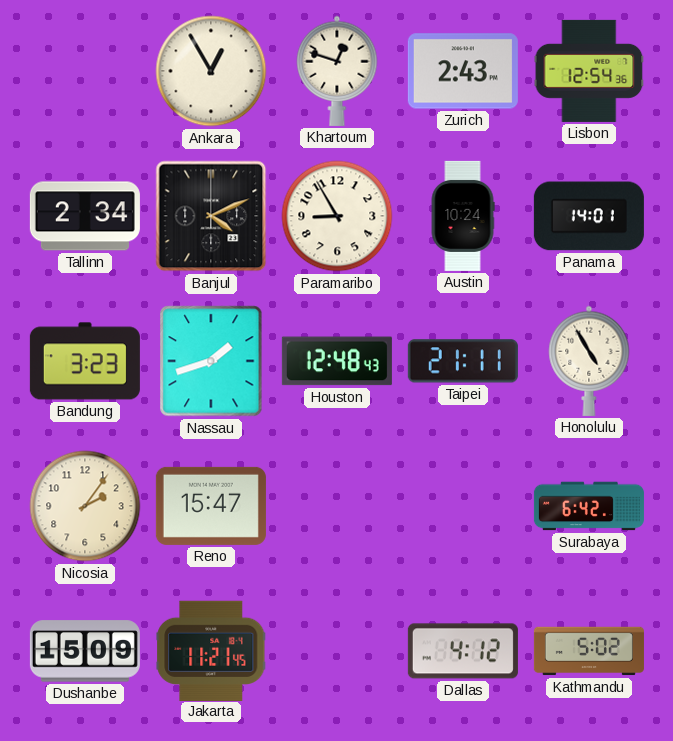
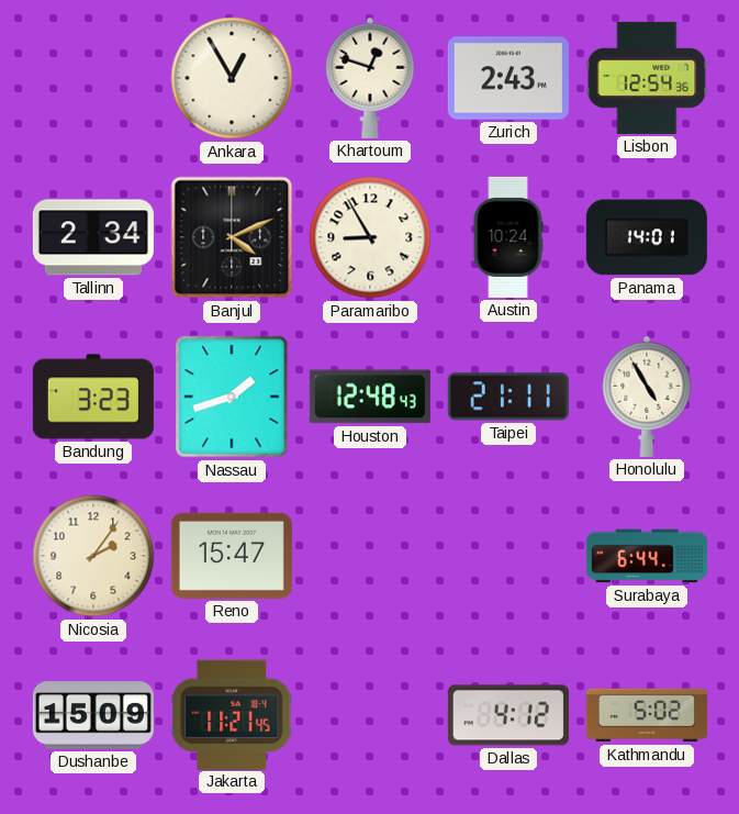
Surabaya: 6:42 -> 6:44 (647, 556)
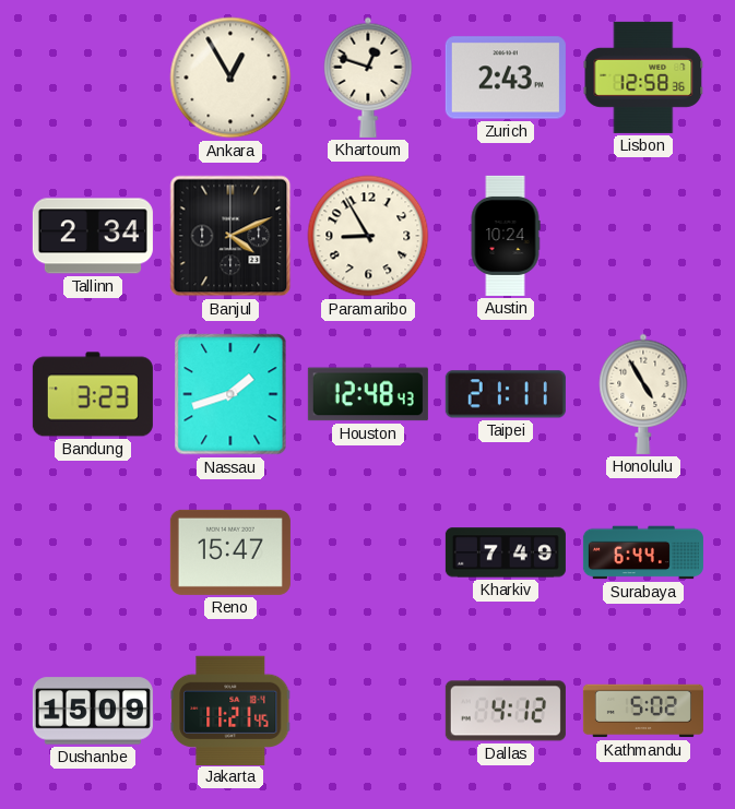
Lisbon: 12:54 -> 12:58 (643, 78)
Panama: 14:01 -> none (647, 237)
Nicosia: 2:06 -> none (93, 556)
Kharkiv: none -> 7:49 (506, 552)
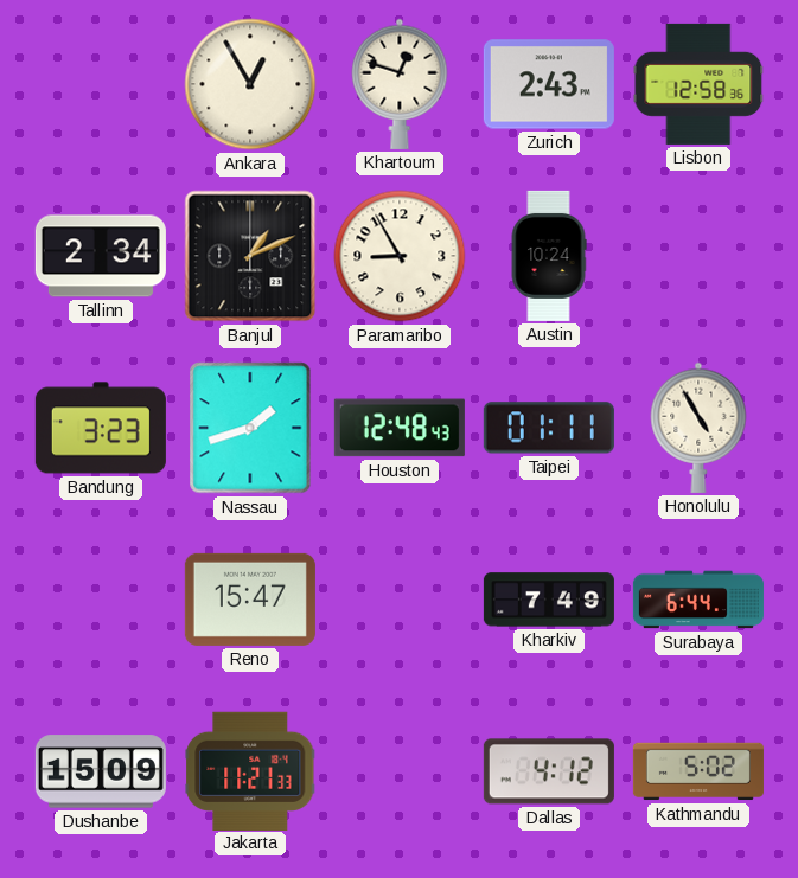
Banjul: 4:11 -> 1:11 (250, 256)
Taipei: 21:11 -> 01:11 (549, 428)
Jakarta: 11:21:45 -> 11:21:33 (250, 770)
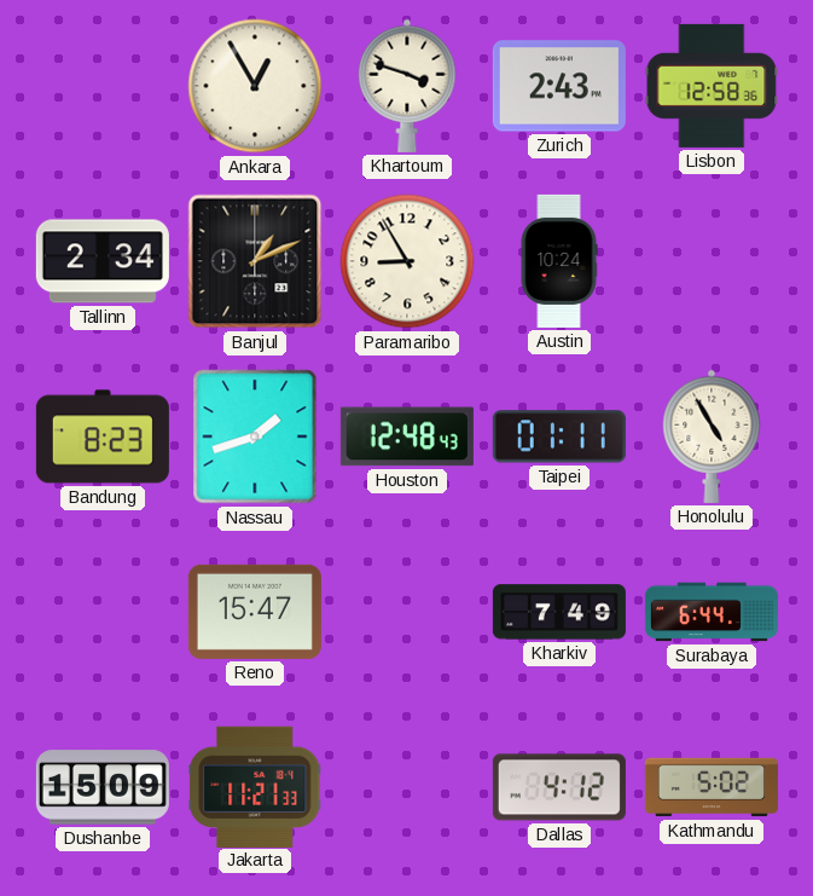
Khartoum: 12:48 -> 3:48 (407, 86)
Bandung: 3:23 -> 8:23 (103, 437)
